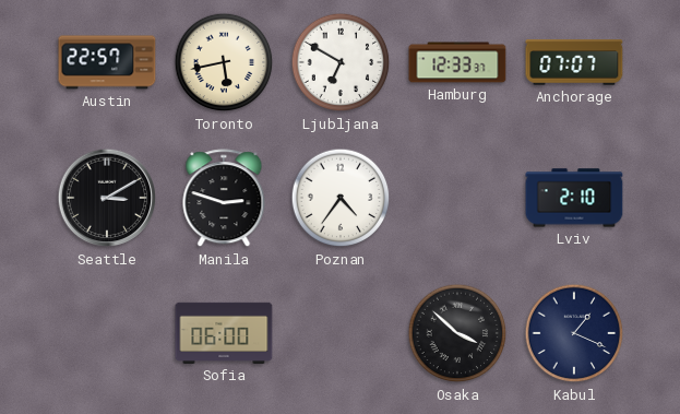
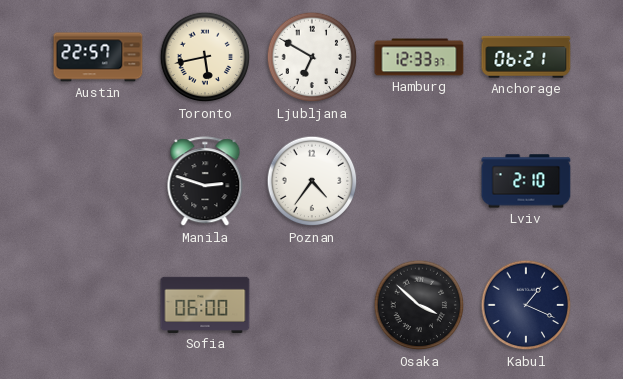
Anchorage: 07:07 -> 06:21 (526, 57)
Seattle: 3:10 -> none (107, 198)
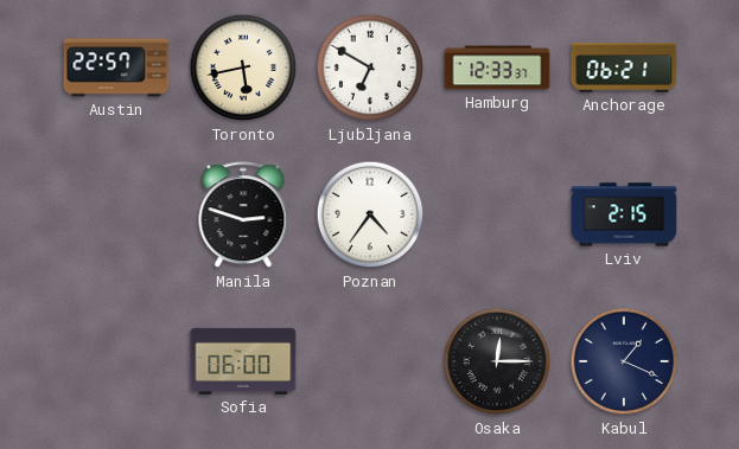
Lviv: 2:10 -> 2:15 (624, 214)
Osaka: 3:52 -> 12:15 (497, 361)
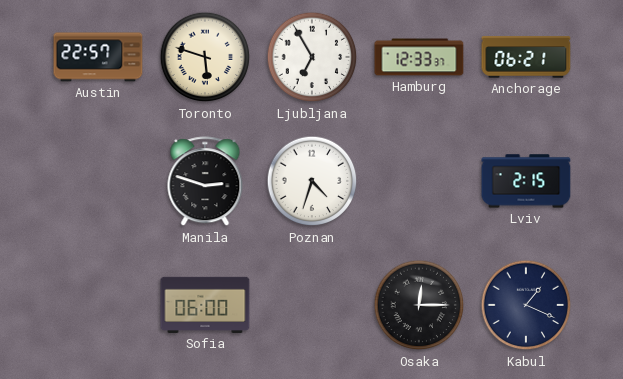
Toronto: 5:43 -> 5:48 (205, 57)
Ljubljana: 6:50 -> 6:55 (312, 57)
Poznan: 4:36 -> 4:33 (312, 181)
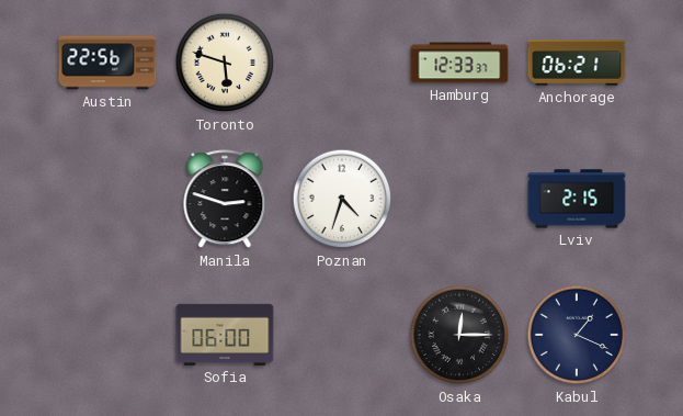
Austin: 22:57 -> 22:56 (107, 63)
Ljubljana: 6:55 -> none (312, 57)
